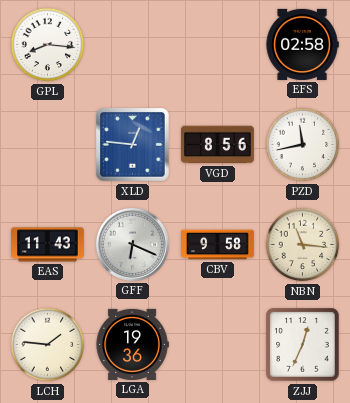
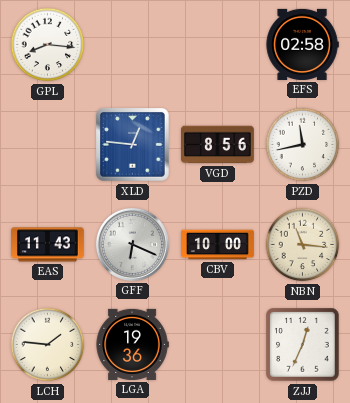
CBV: 9:58 -> 10:00 (218, 245)
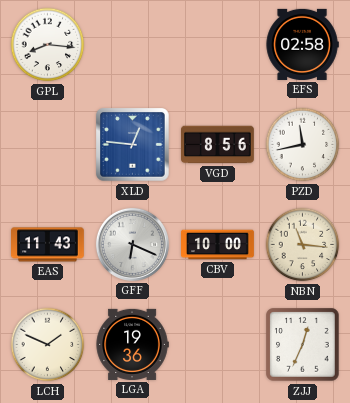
LCH: 1:46 -> 1:49 (48, 345)
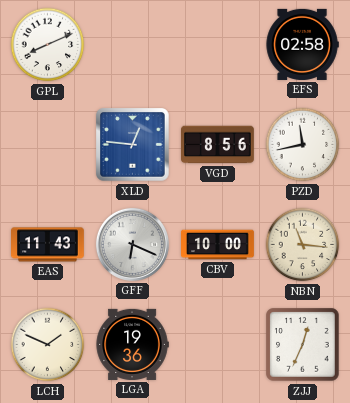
GPL: 8:16 -> 8:11 (48, 45)
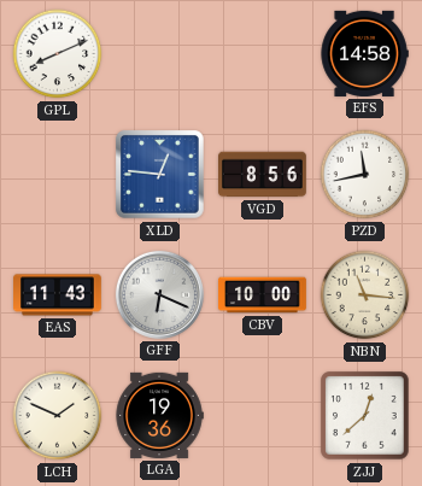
EFS: 02:58 -> 14:58 (364, 53)
ZJJ: 12:34 -> 12:38 (365, 416)
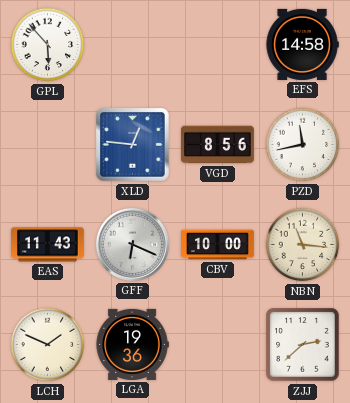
GPL: 8:11 -> 5:53 (48, 45)
ZJJ: 12:38 -> 2:38 (303, 345)
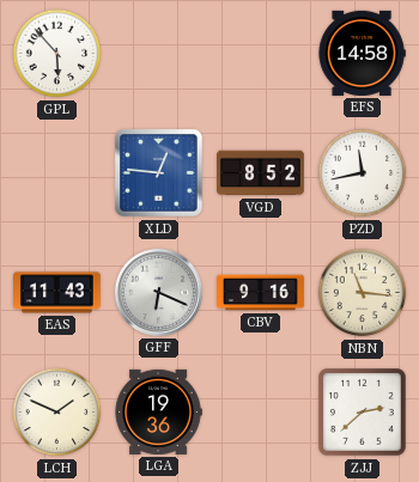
VGD: 8:56 -> 8:52 (261, 173)
CBV: 10:00 -> 9:16 (261, 293)
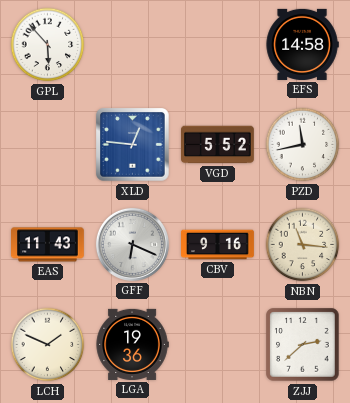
VGD: 8:52 -> 5:52 (218, 145)
